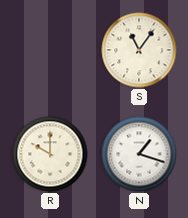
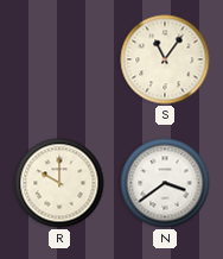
N: 1:18 -> 3:39 (165, 183)
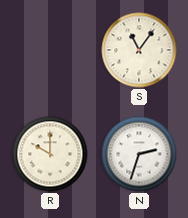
N: 3:39 -> 2:33 (139, 154)
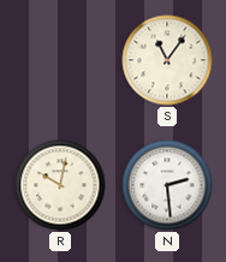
R: 10:00 -> 10:02 (60, 185)
N: 2:33 -> 2:29 (167, 185)
